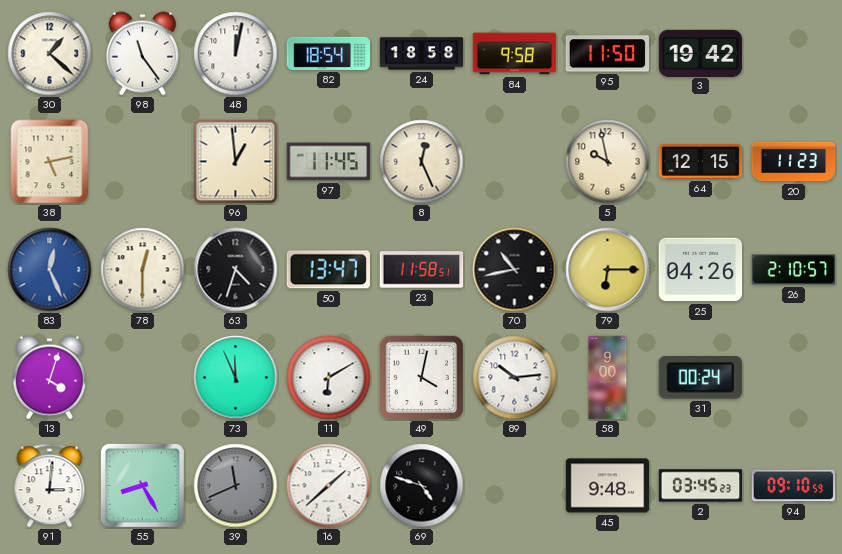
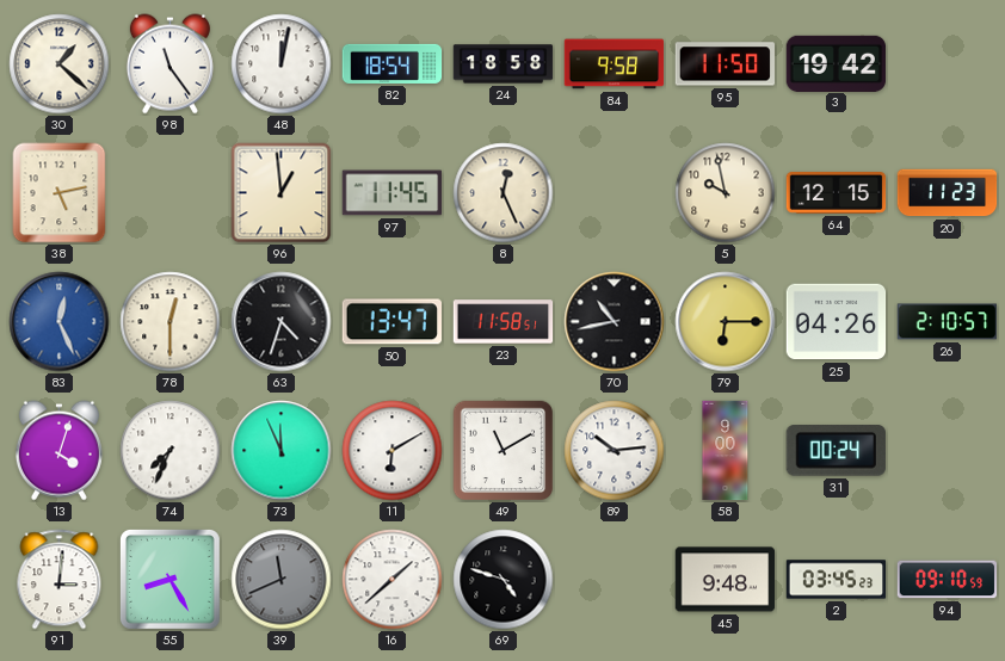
74: none -> 7:34 (171, 451)
49: 4:02 -> 11:10 (503, 450)
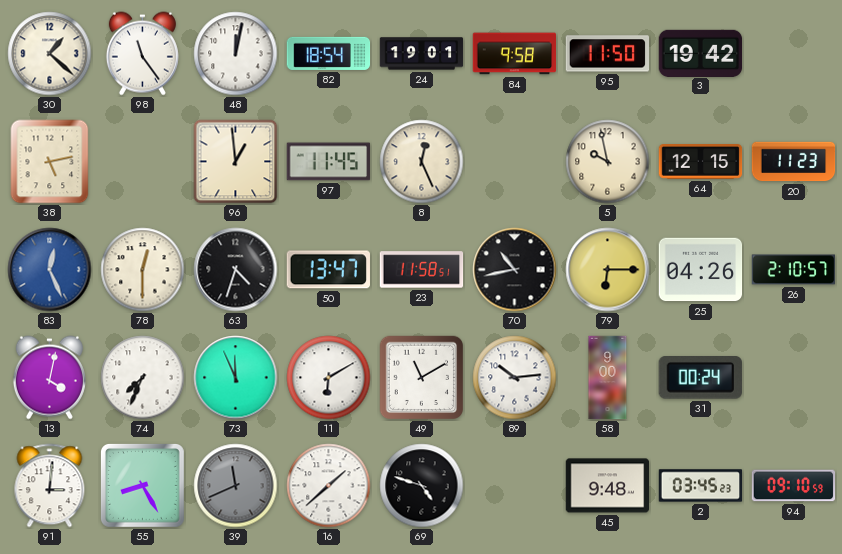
24: 18:58 -> 19:01 (422, 54)
13: 4:03 -> 4:02 (49, 378)
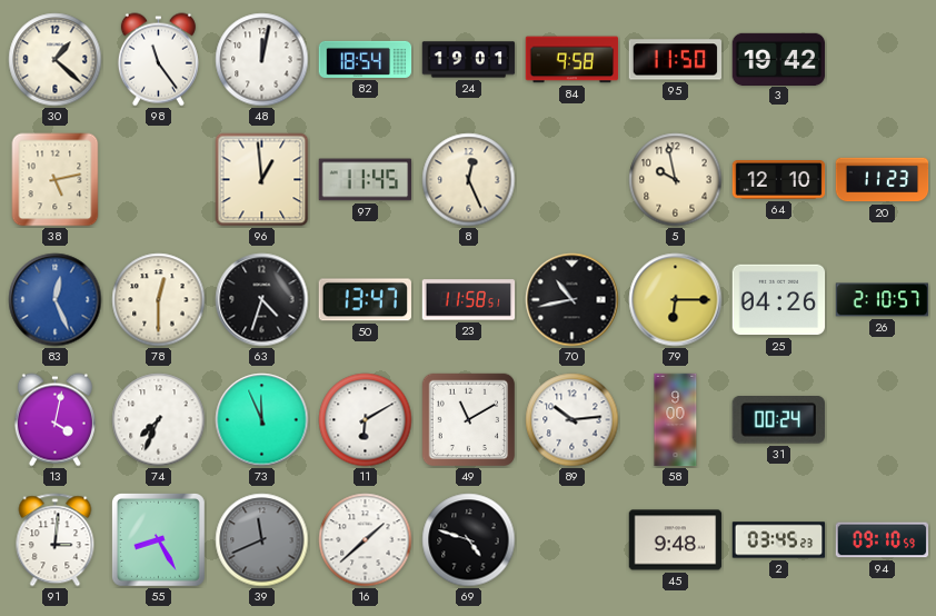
64: 12:15 -> 12:10 (779, 180)
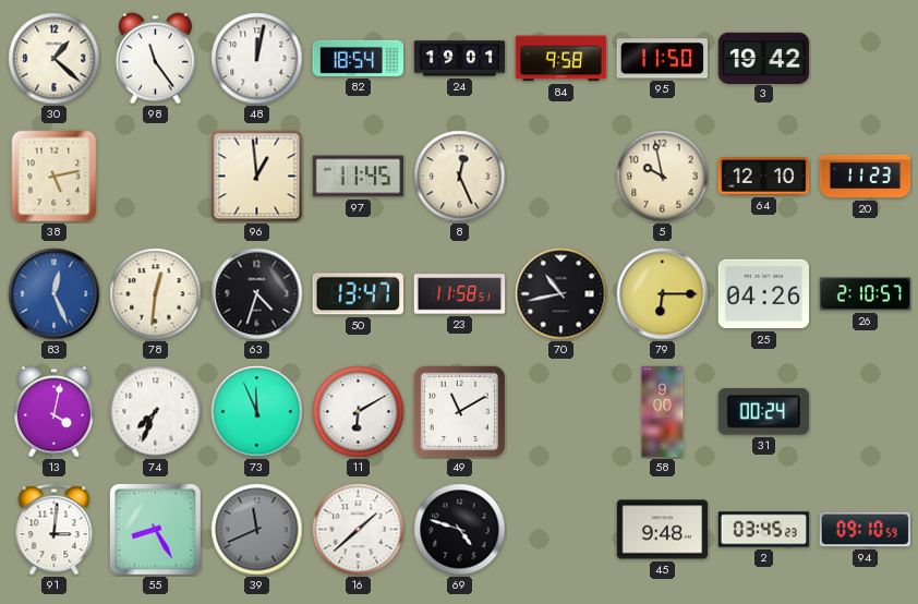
78: 12:30 -> 12:31 (156, 294)
89: 10:14 -> none (572, 420)
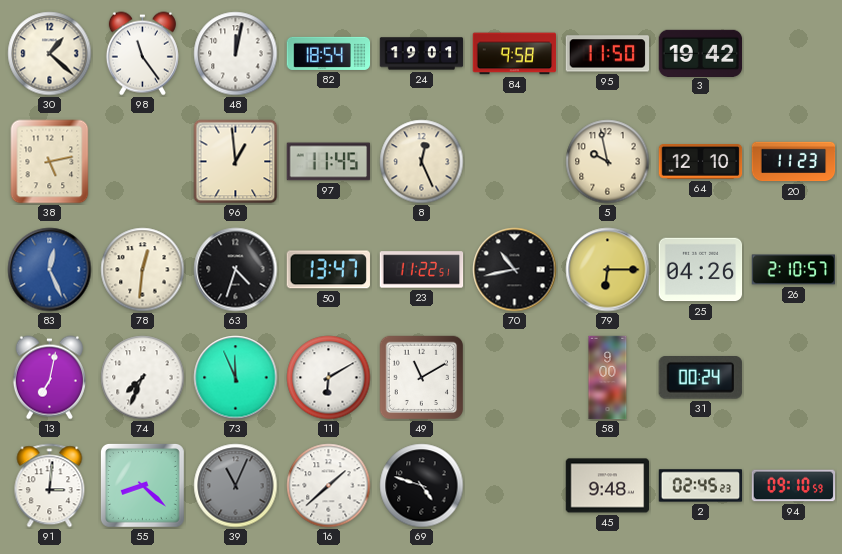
23: 11:58 -> 11:22 (422, 270)
13: 4:02 -> 7:02 (49, 378)
55: 8:25 -> 8:22 (142, 485)
39: 11:41 -> 11:04 (236, 486)
2: 03:45 -> 02:45 (701, 486)
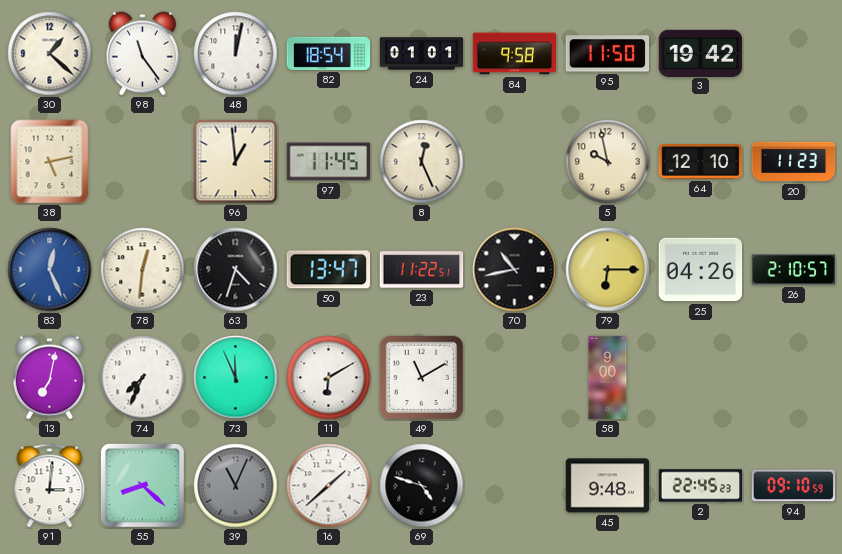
24: 19:01 -> 01:01 (422, 54)
31: 00:24 -> none (700, 378)
2: 02:45 -> 22:45 (701, 486)
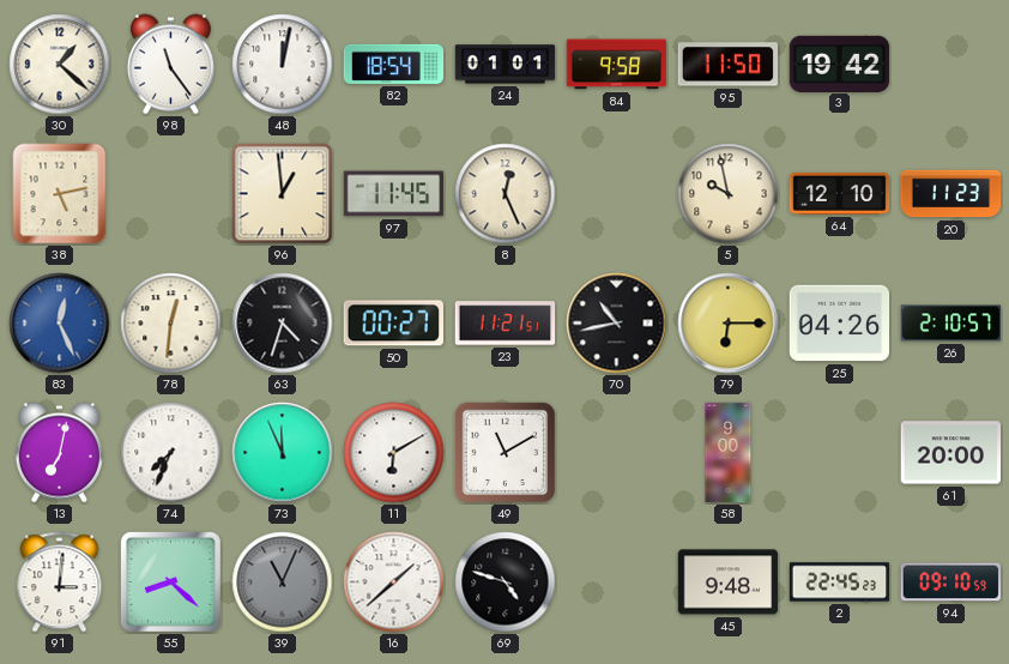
50: 13:47 -> 00:27 (393, 324)
23: 11:22 -> 11:21 (506, 324)
61: none -> 20:00 (951, 453)
